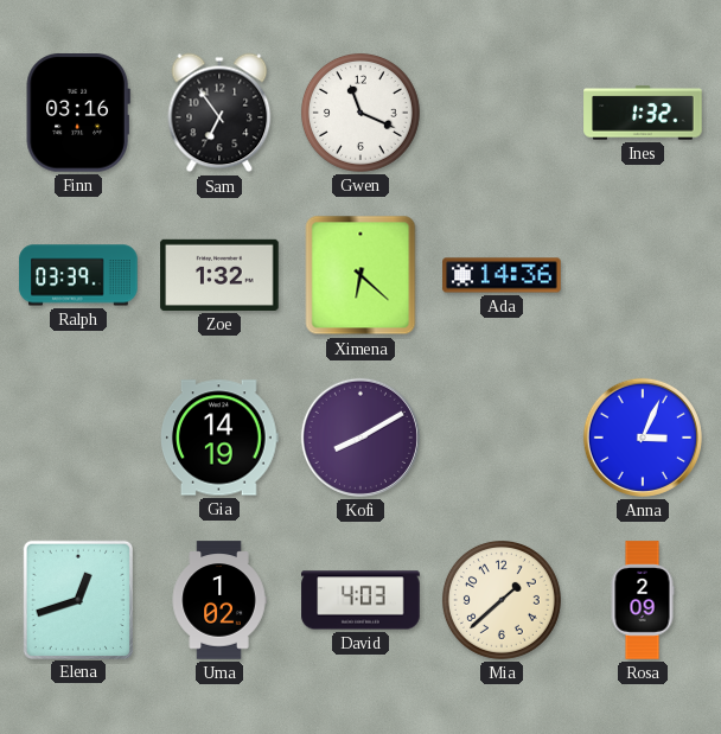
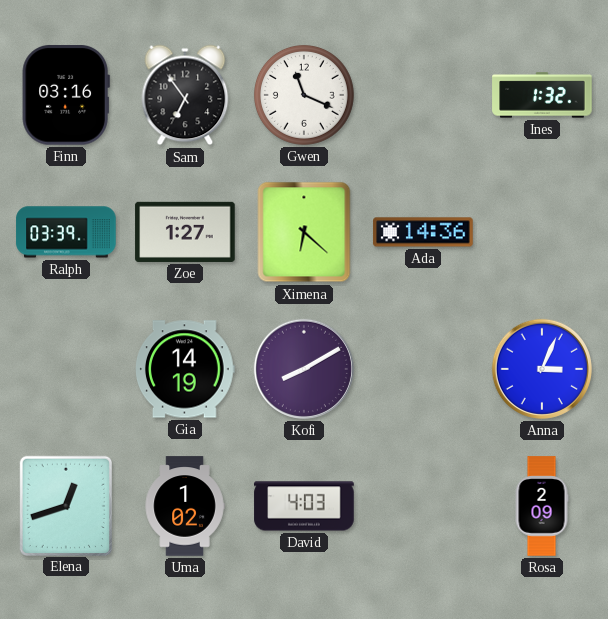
Zoe: 1:32 -> 1:27 (185, 232)
Mia: 1:38 -> none (502, 600)
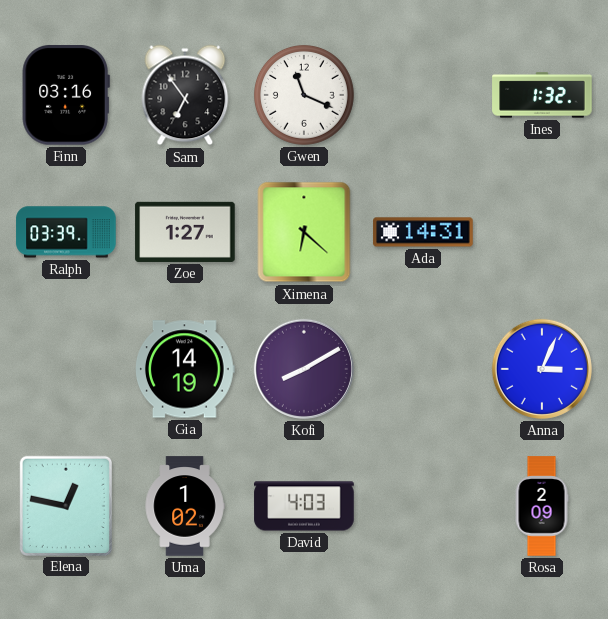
Ada: 14:36 -> 14:31 (423, 232)
Elena: 12:42 -> 12:47 (65, 505)
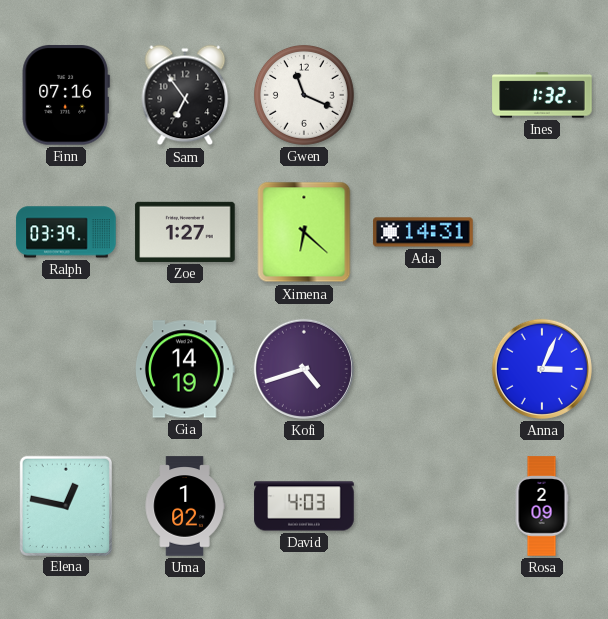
Finn: 03:16 -> 07:16 (66, 95)
Kofi: 8:10 -> 4:42 (304, 369)
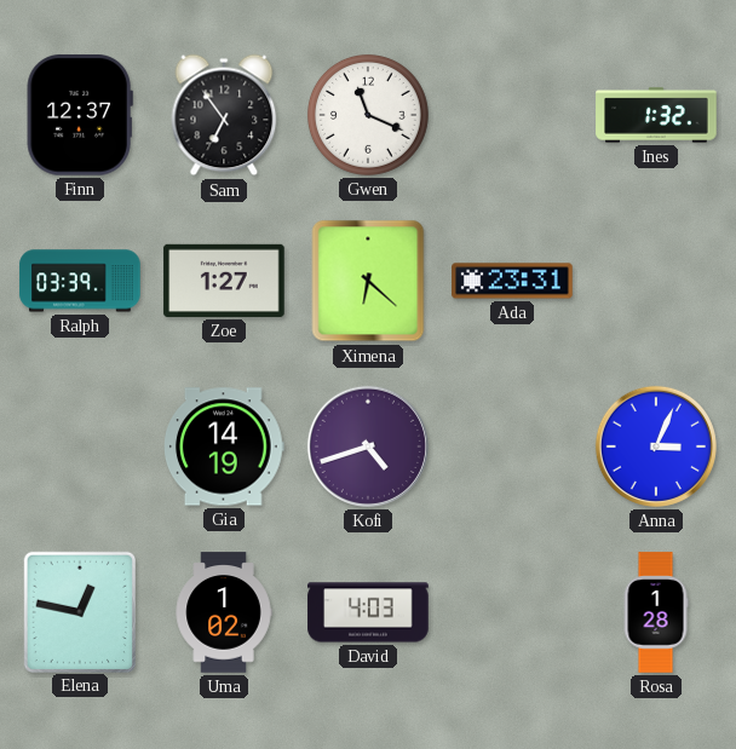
Finn: 07:16 -> 12:37 (80, 115)
Ada: 14:31 -> 23:31 (512, 281)
Rosa: 2:09 -> 1:28 (656, 612)
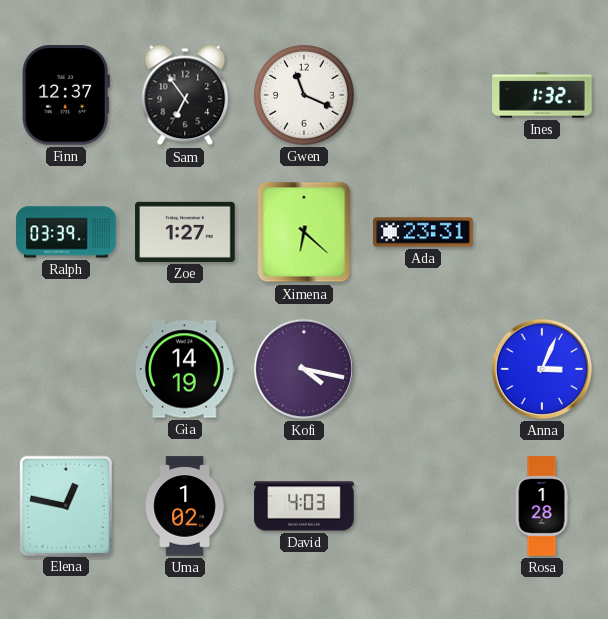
Kofi: 4:42 -> 4:17 (304, 369)
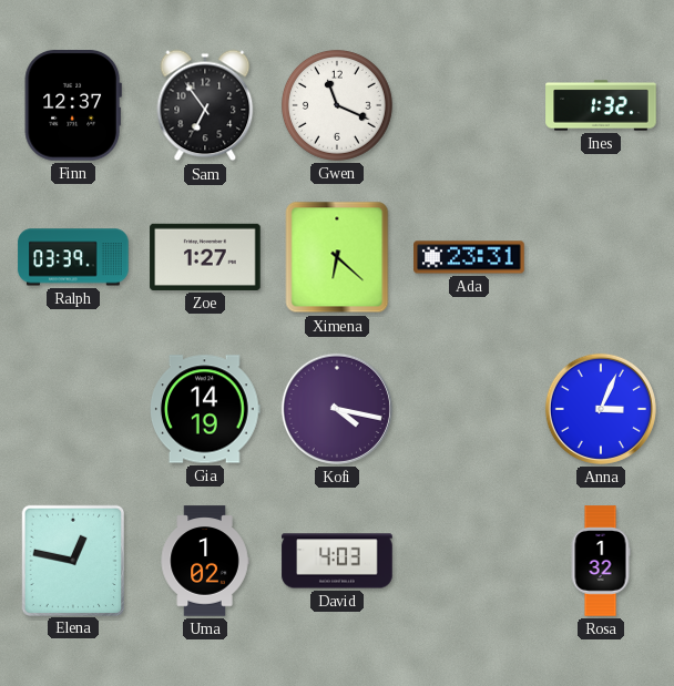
Rosa: 1:28 -> 1:32 (601, 561)
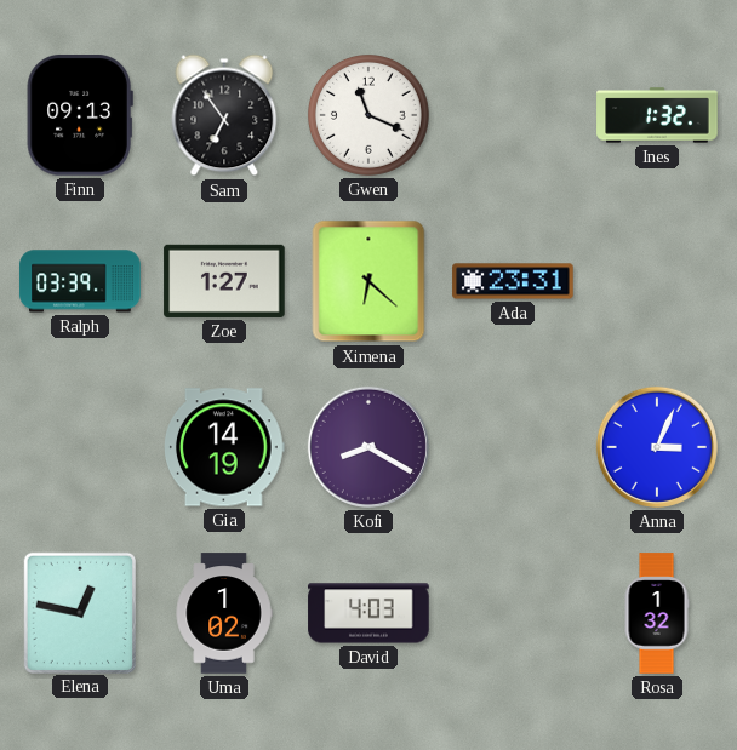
Finn: 12:37 -> 09:13 (80, 115)
Kofi: 4:17 -> 8:20 (368, 447)
